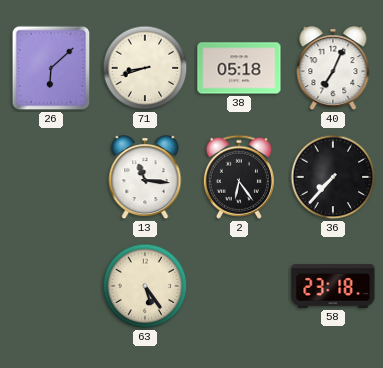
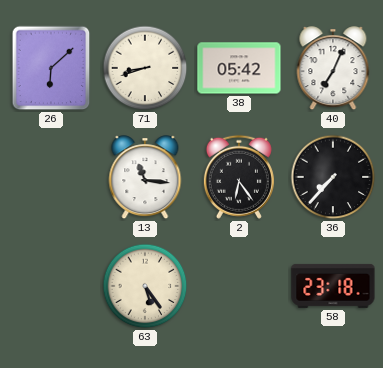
38: 05:18 -> 05:42 (239, 68)
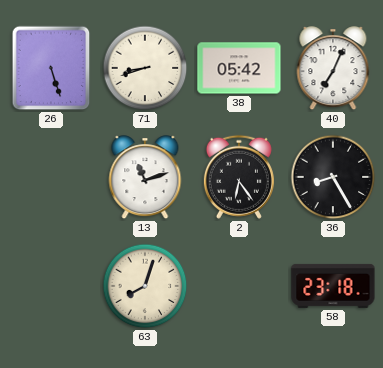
26: 6:08 -> 5:27 (51, 68)
13: 11:16 -> 11:12 (145, 178)
36: 7:37 -> 8:25 (333, 177)
63: 5:24 -> 8:03 (145, 286)
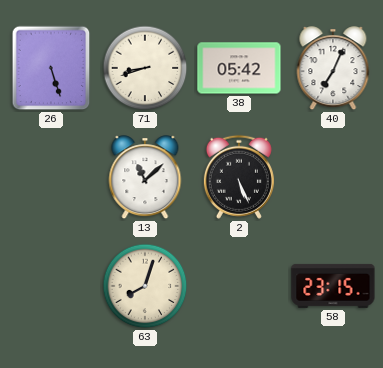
13: 11:12 -> 11:08 (145, 178)
2: 6:24 -> 5:26 (239, 177)
36: 8:25 -> none (333, 177)
58: 23:18 -> 23:15 (333, 286)
